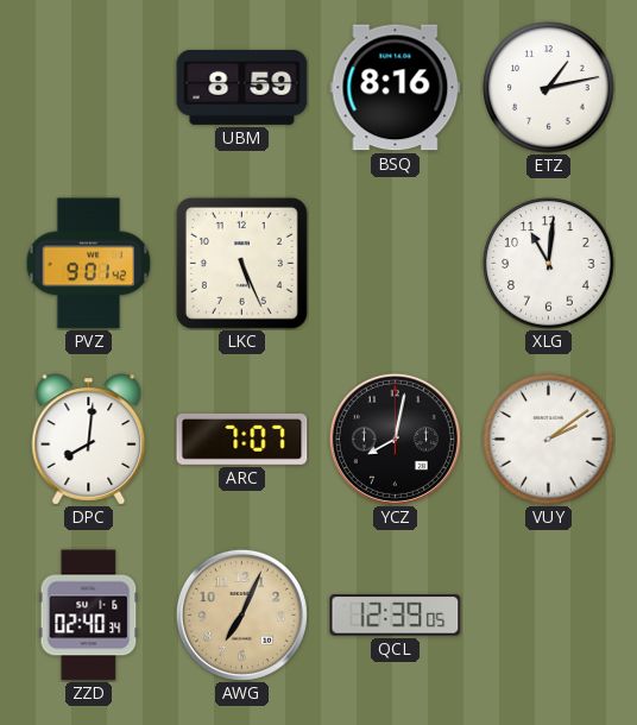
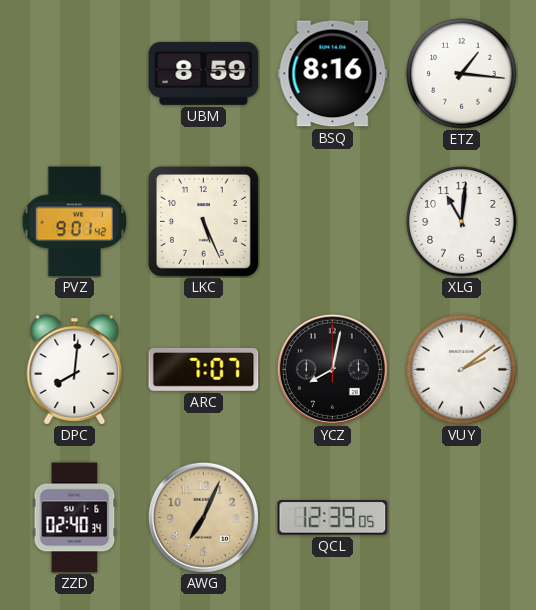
ETZ: 1:13 -> 1:16 (462, 74)
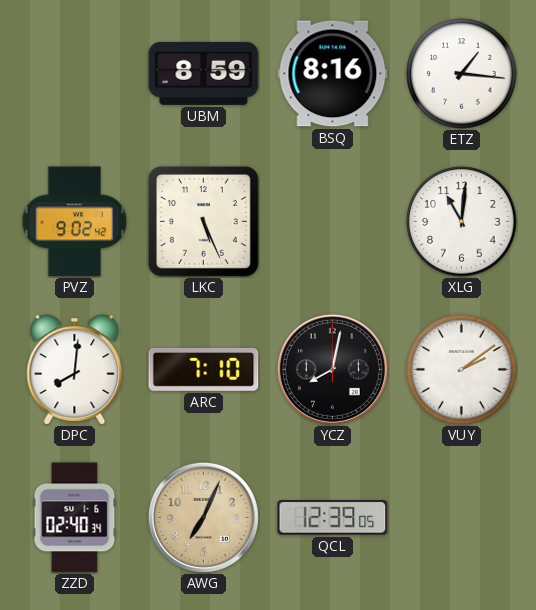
PVZ: 9:01 -> 9:02 (75, 222)
ARC: 7:07 -> 7:10 (204, 369)
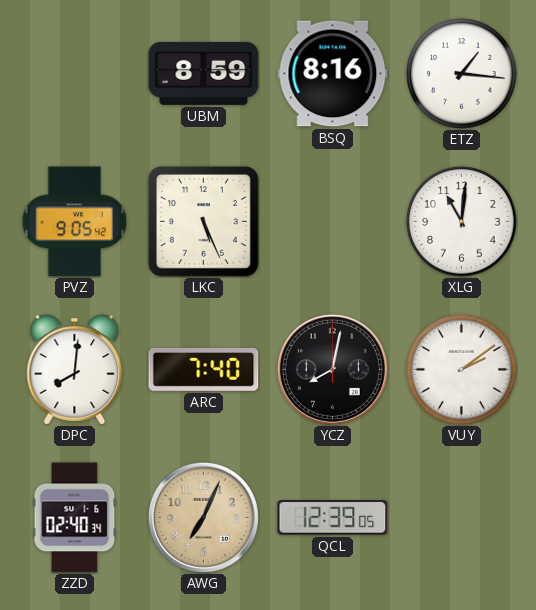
PVZ: 9:02 -> 9:05 (75, 222)
ARC: 7:10 -> 7:40 (204, 369)
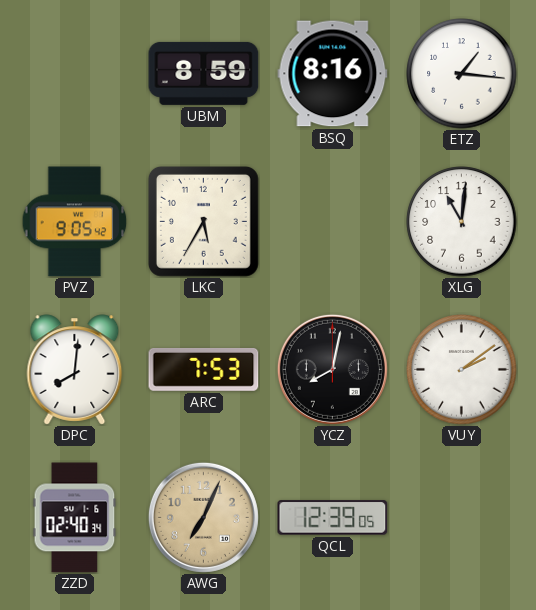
LKC: 5:26 -> 5:35 (203, 221)
ARC: 7:40 -> 7:53 (204, 369)
